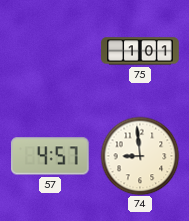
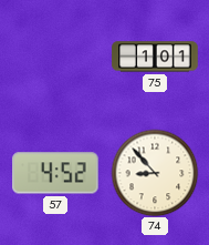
57: 4:57 -> 4:52 (56, 173)
74: 8:59 -> 8:53 (155, 173)
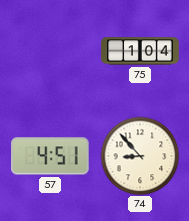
75: 1:01 -> 1:04 (140, 51)
57: 4:52 -> 4:51 (51, 156)
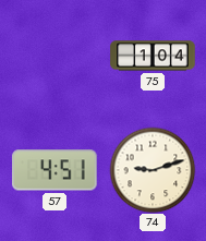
74: 8:53 -> 9:12 (153, 170)
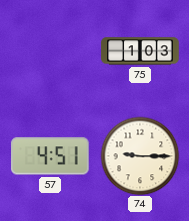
75: 1:04 -> 1:03 (140, 51)
74: 9:12 -> 9:15 (140, 156)
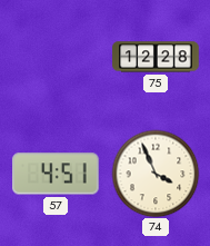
75: 1:03 -> 12:28 (156, 57)
74: 9:15 -> 3:56 (156, 174)
